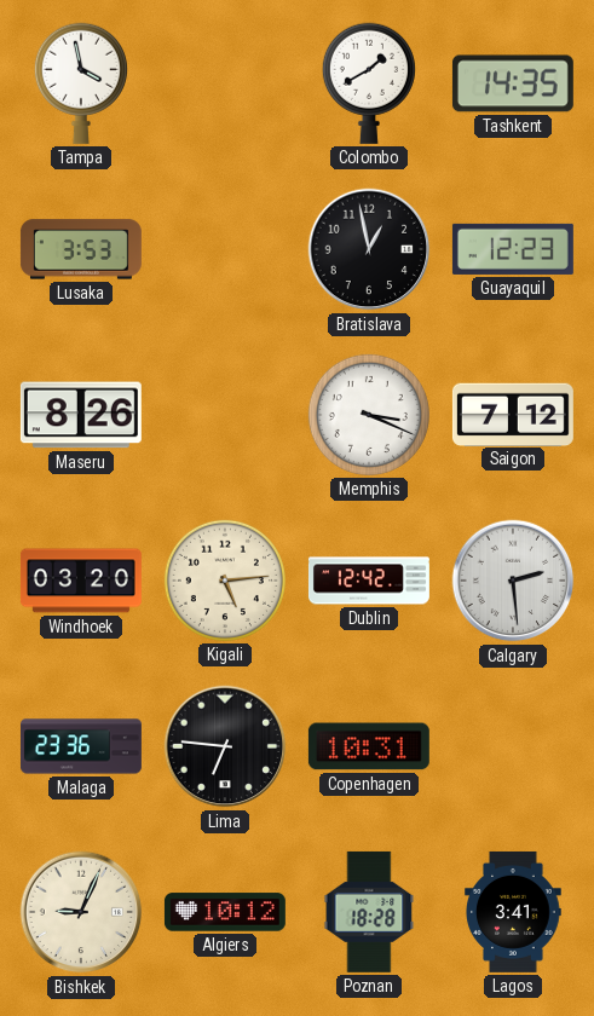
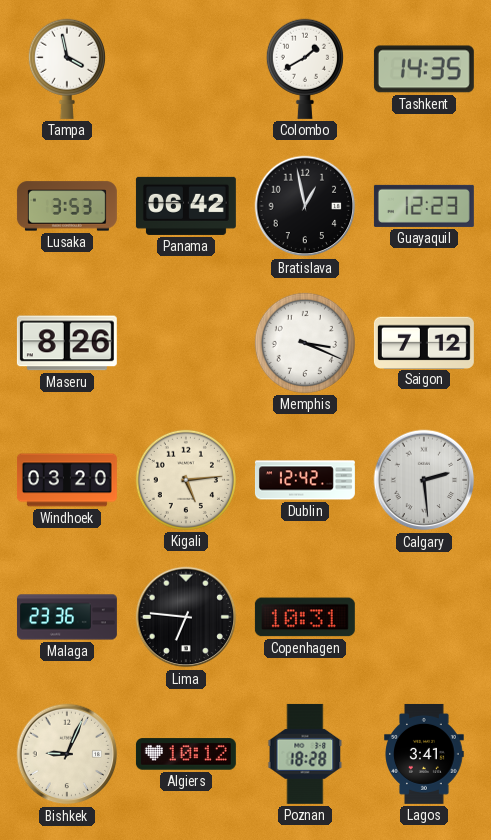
Panama: none -> 06:42 (186, 206)
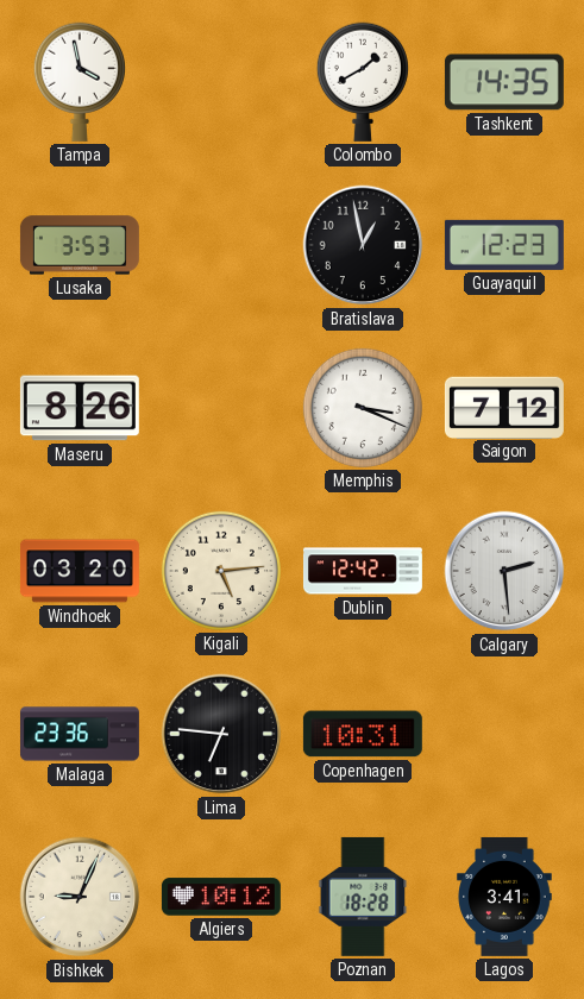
Panama: 06:42 -> none (186, 206)
